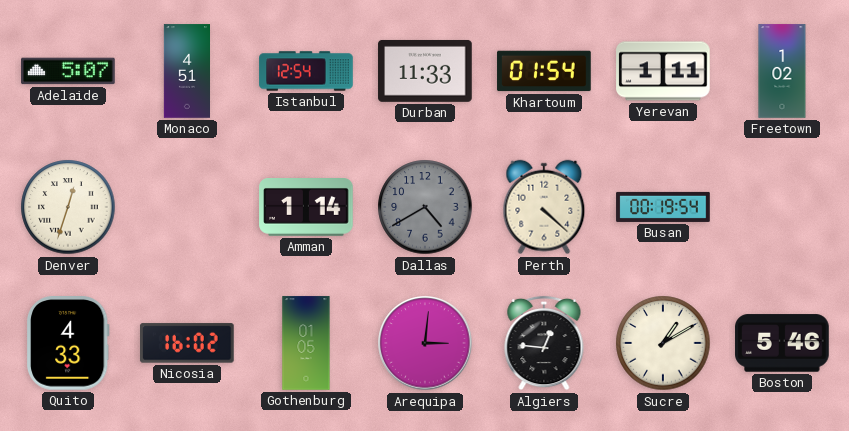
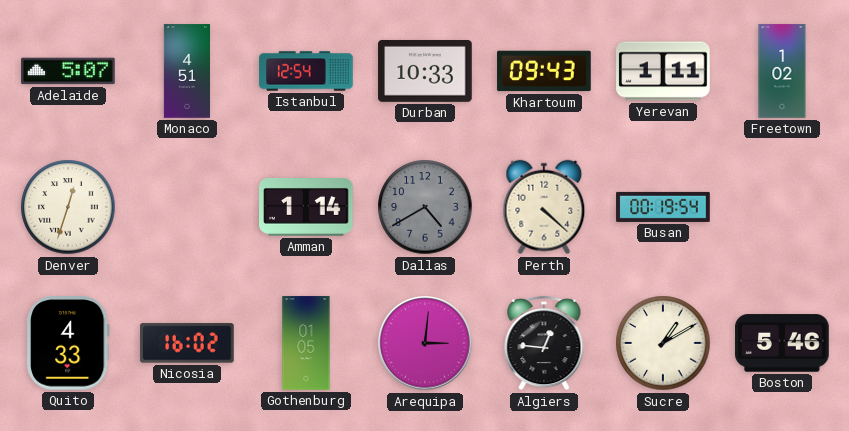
Durban: 11:33 -> 10:33 (425, 71)
Khartoum: 01:54 -> 09:43 (544, 71)
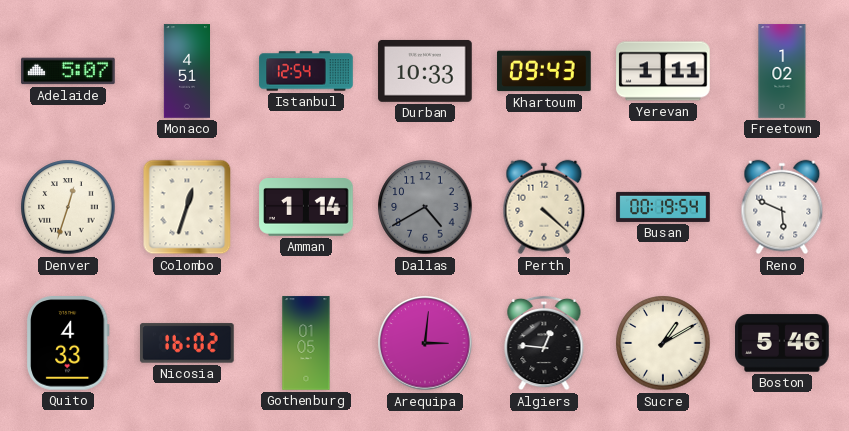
Colombo: none -> 12:33 (187, 207)
Reno: none -> 5:49 (782, 207)
